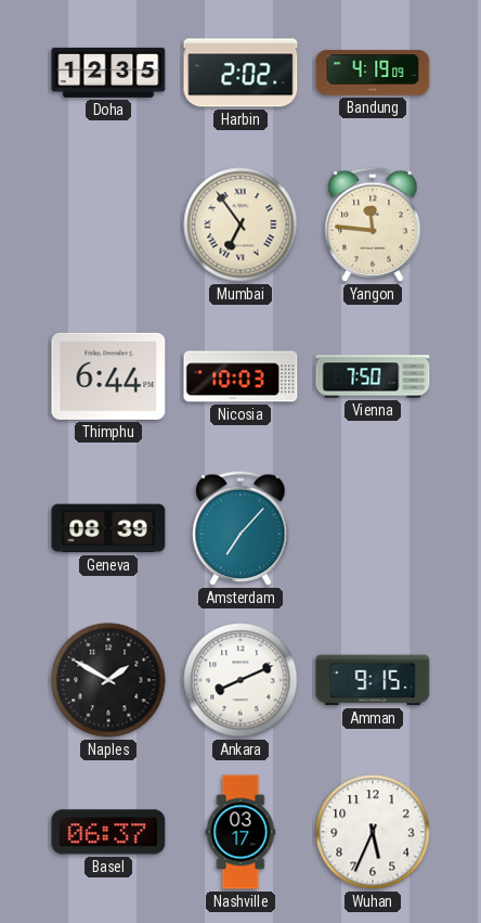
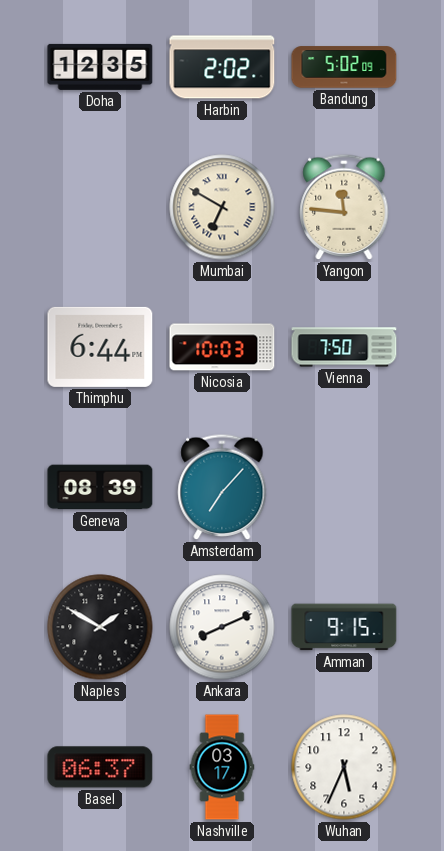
Bandung: 4:19 -> 5:02 (344, 67)
Mumbai: 6:54 -> 6:50 (222, 207)
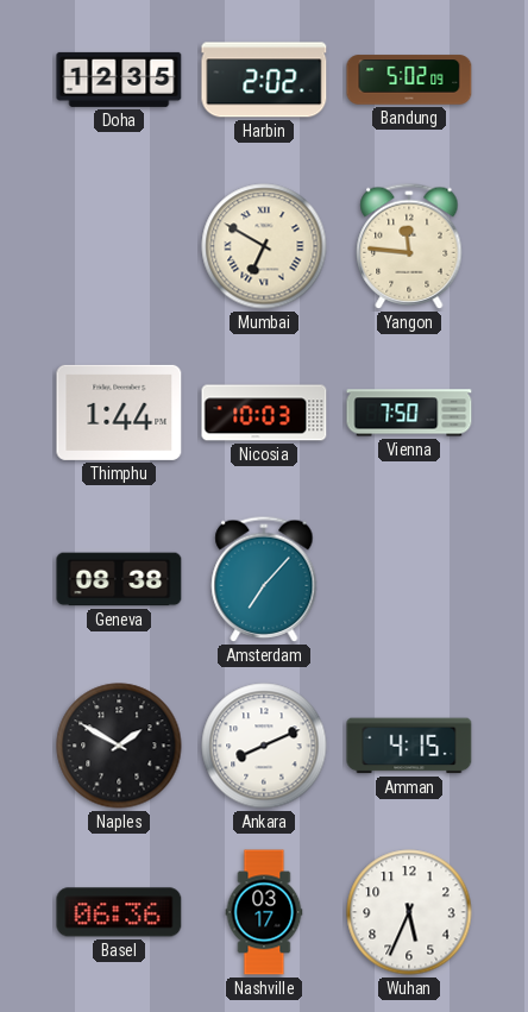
Thimphu: 6:44 -> 1:44 (119, 413)
Geneva: 08:39 -> 08:38 (119, 579)
Amman: 9:15 -> 4:15 (409, 746)
Basel: 06:37 -> 06:36 (119, 912)
